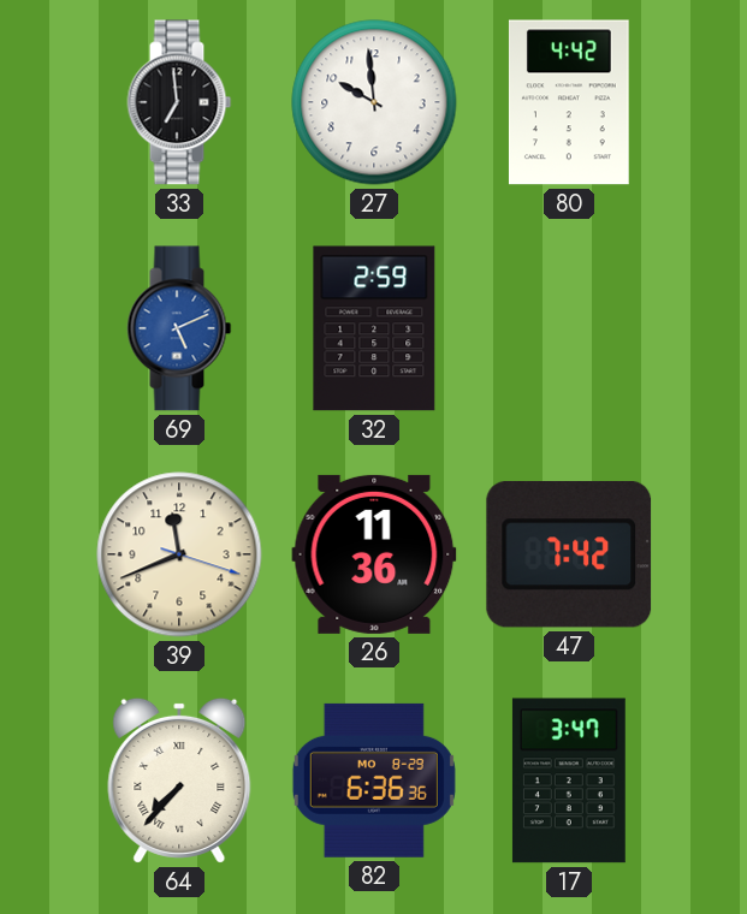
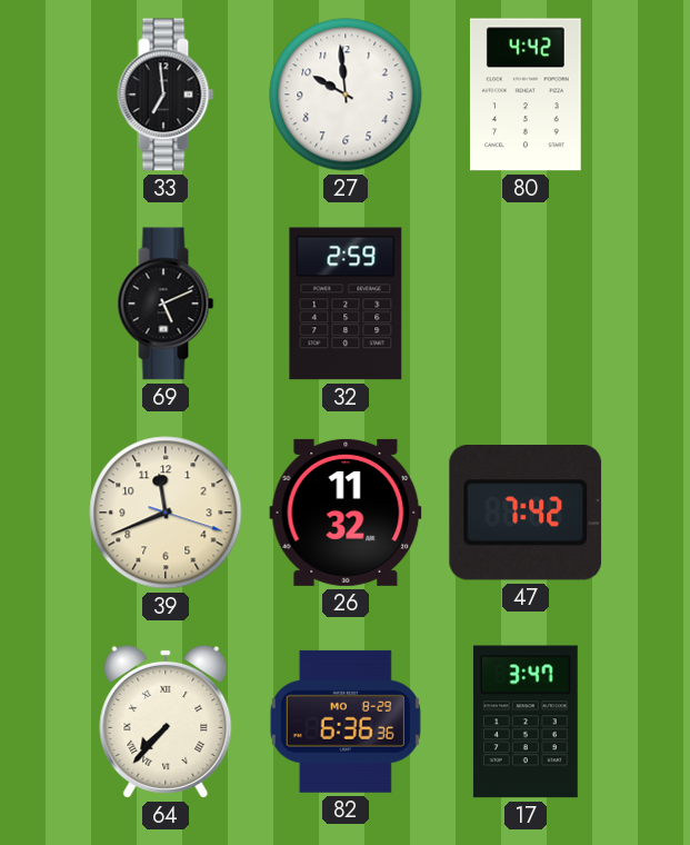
69 dial: blue -> black (166, 304)
26: 11:36 -> 11:32 (346, 513)
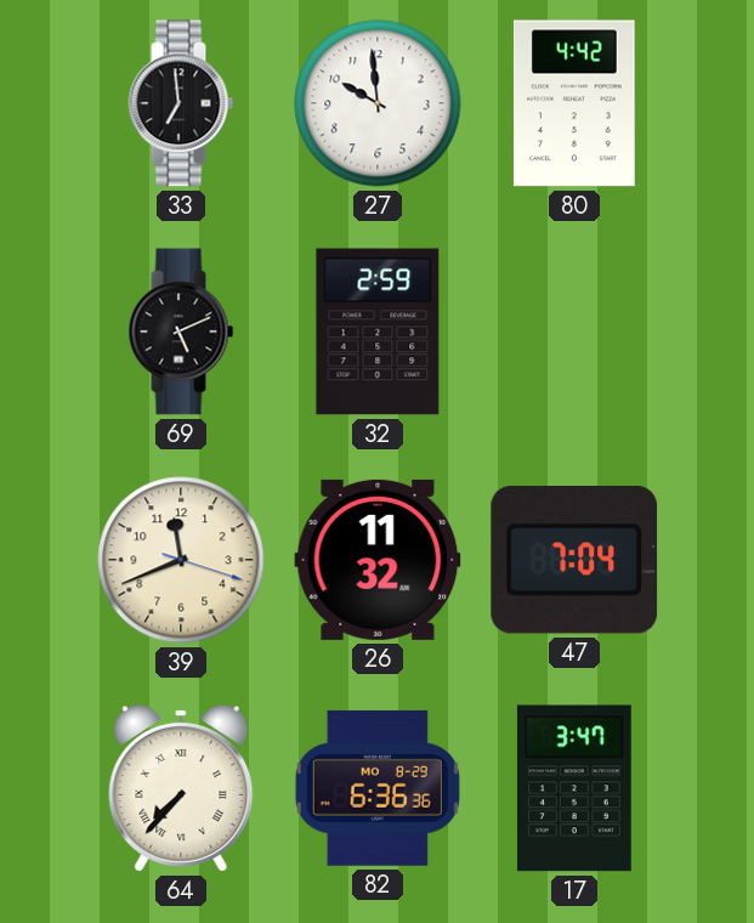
47: 7:42 -> 7:04 (574, 561)
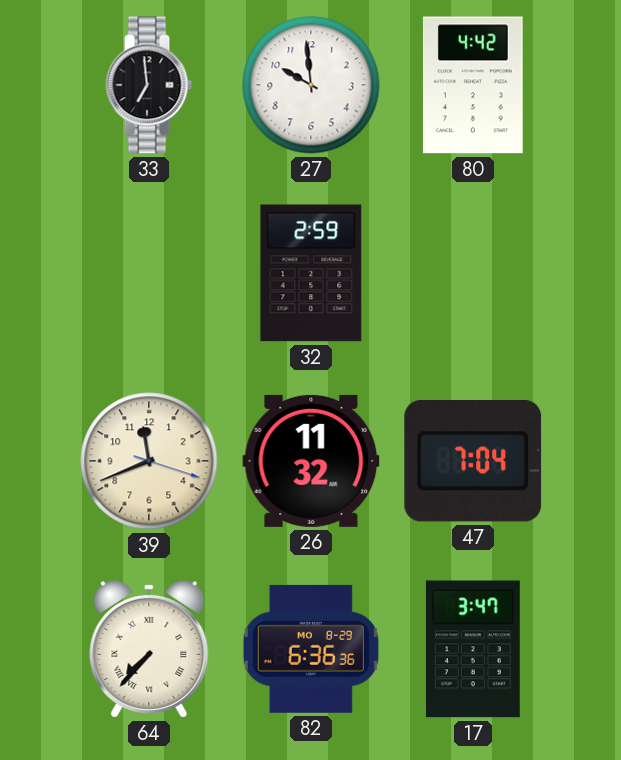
69: 5:11 -> none (181, 332)
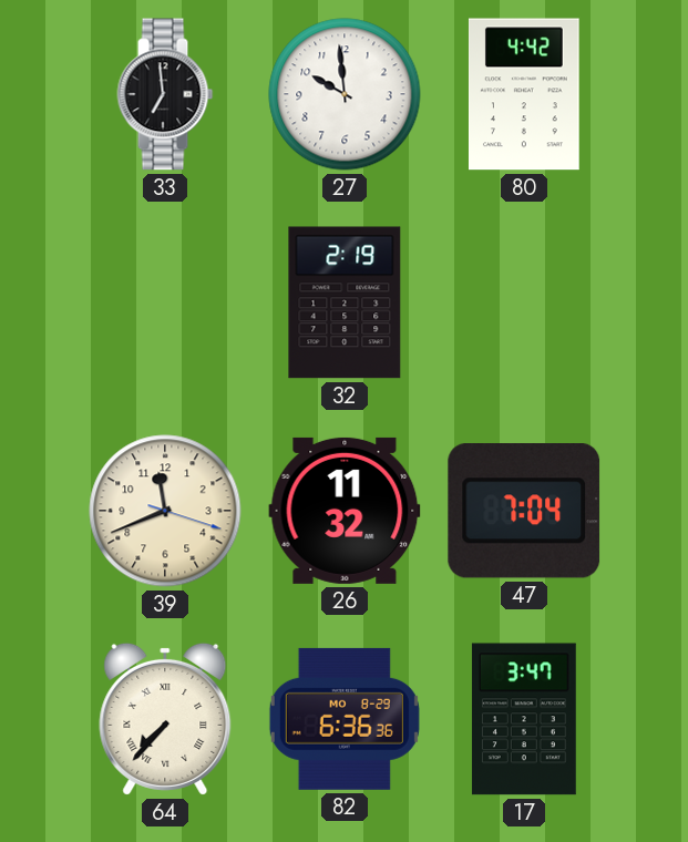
32: 2:59 -> 2:19 (345, 302)
